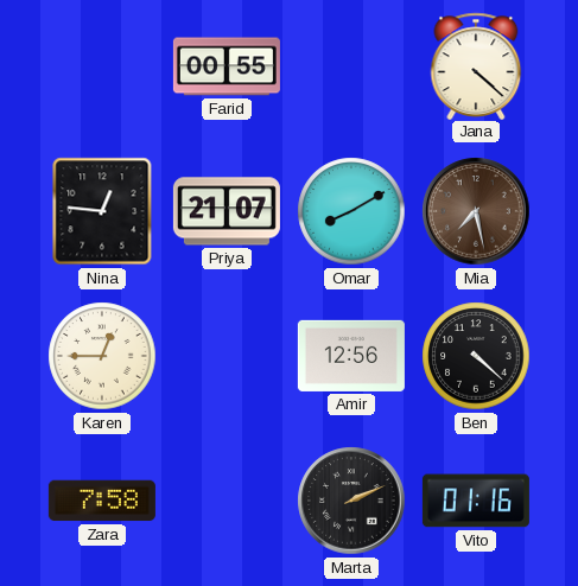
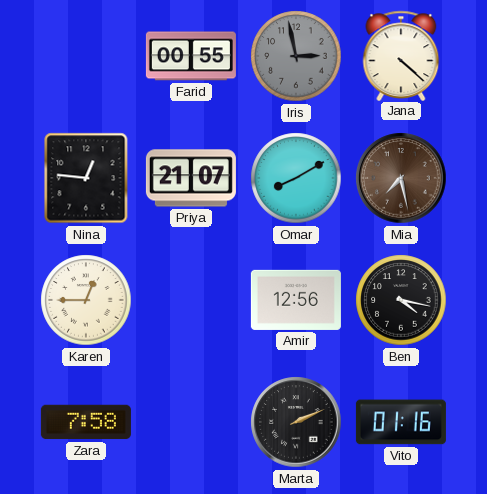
Iris: none -> 2:58 (296, 56)
Ben: 4:22 -> 4:17 (401, 300)
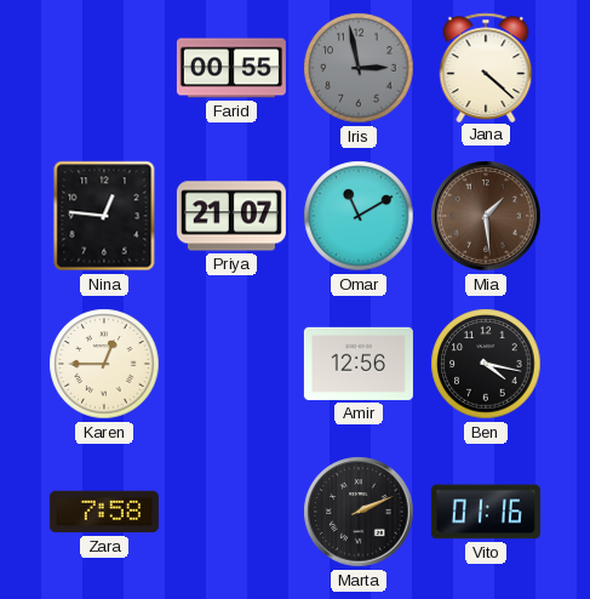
Omar: 8:10 -> 11:10 (359, 216)
Mia: 7:28 -> 1:29 (486, 216)
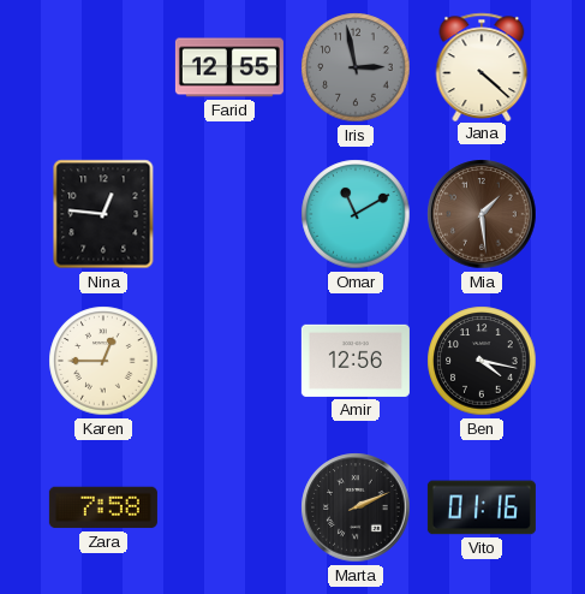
Farid: 00:55 -> 12:55 (229, 67)
Priya: 21:07 -> none (231, 216)
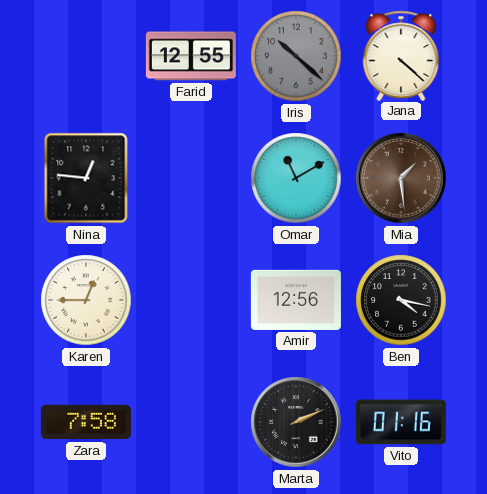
Iris: 2:58 -> 10:22 (296, 56)
